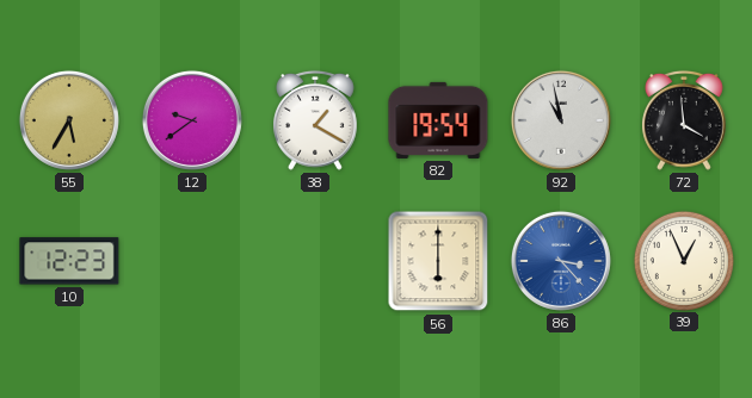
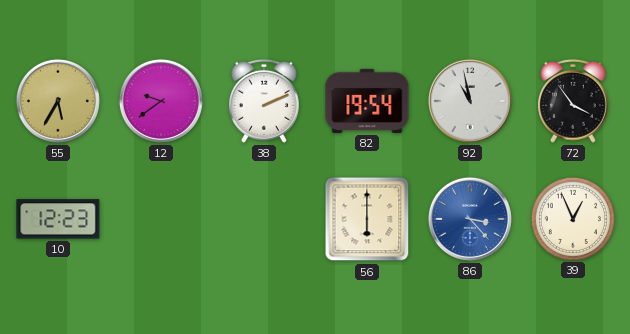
38: 1:20 -> 2:11 (265, 101)
72: 3:59 -> 3:54 (574, 101)
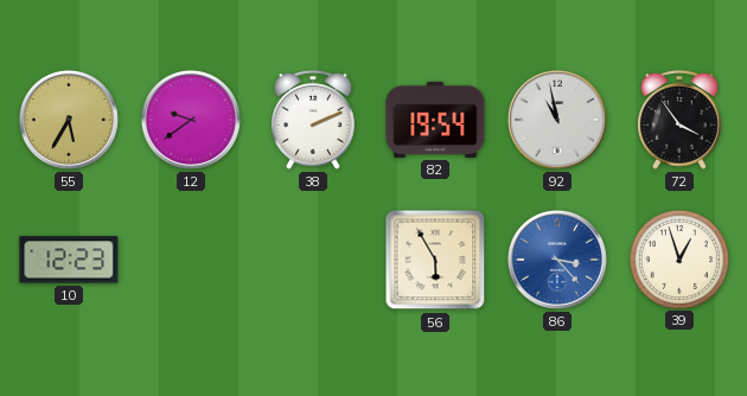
56: 6:00 -> 5:55 (435, 260)
39: 12:56 -> 12:57 (678, 258)
